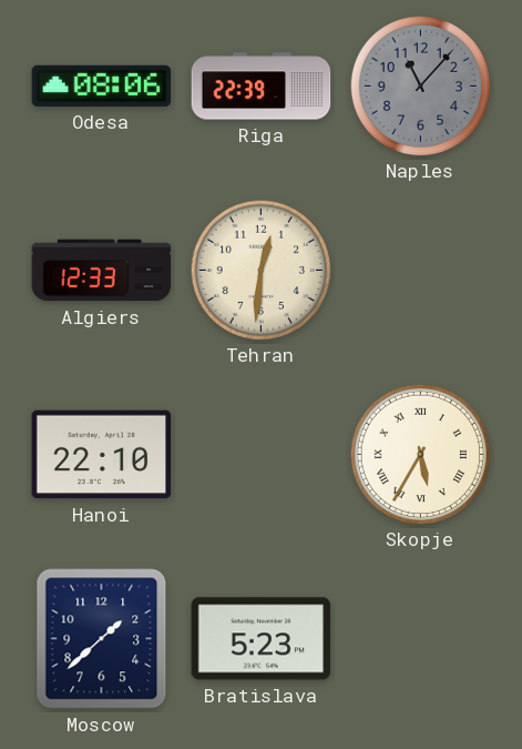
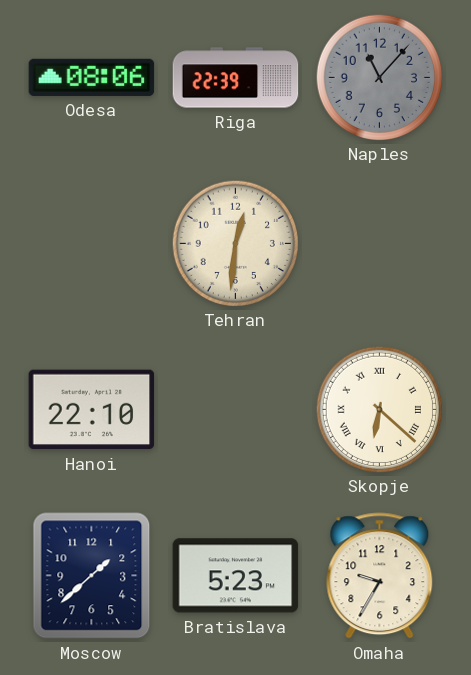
Algiers: 12:33 -> none (102, 271)
Skopje: 5:35 -> 6:22 (379, 409)
Omaha: none -> 9:35 (380, 576)
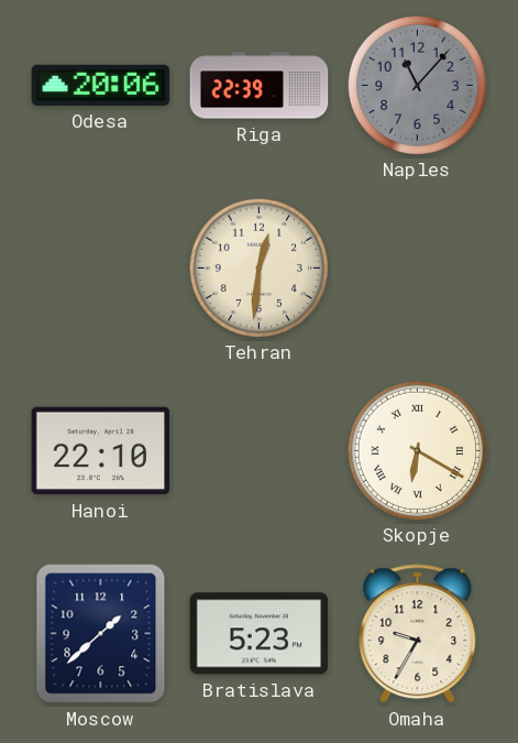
Odesa: 08:06 -> 20:06 (101, 85)
Skopje: 6:22 -> 6:20 (417, 450)
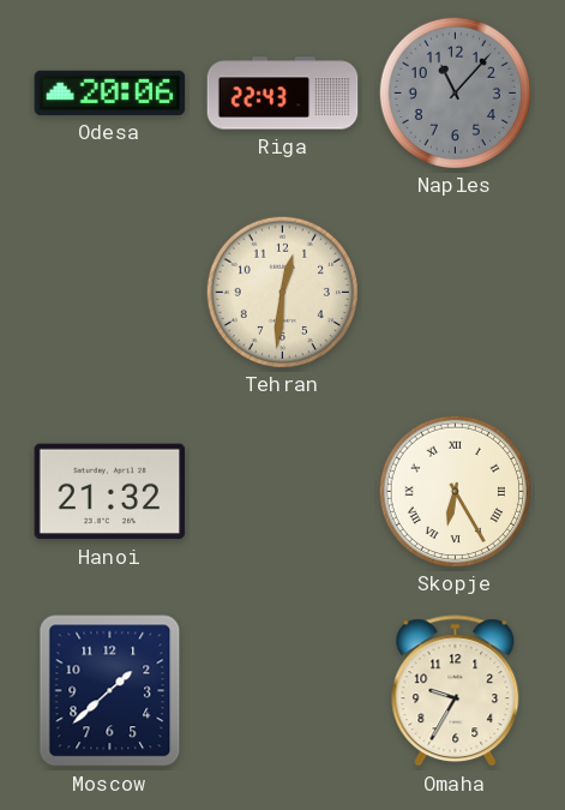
Riga: 22:39 -> 22:43 (283, 94)
Hanoi: 22:10 -> 21:32 (110, 492)
Skopje: 6:20 -> 6:25 (455, 491)
Bratislava: 5:23 -> none (260, 634)
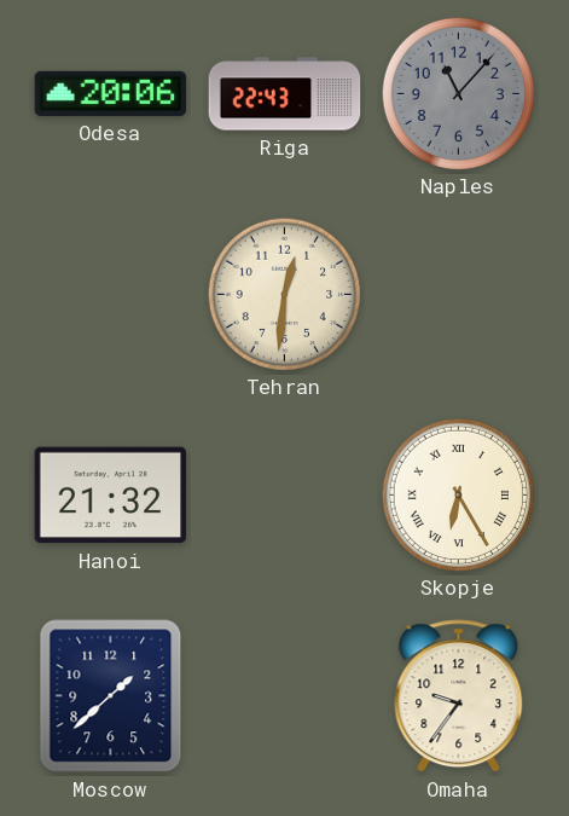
Omaha: 9:35 -> 9:36 (459, 696)
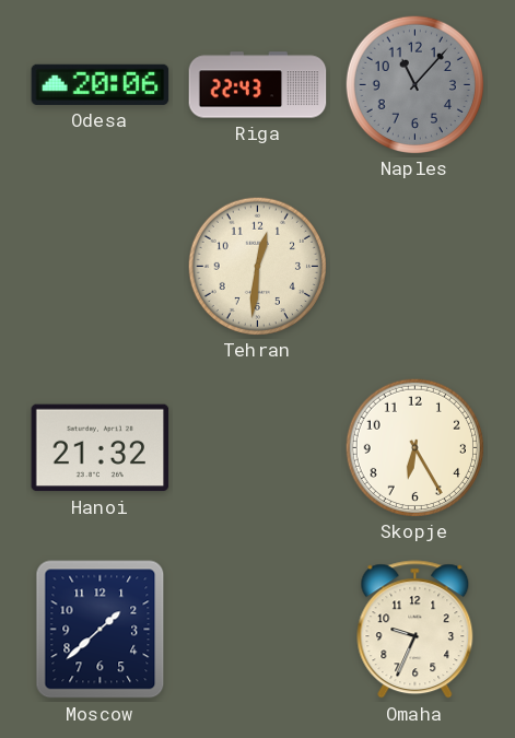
Skopje numerals: Roman -> Arabic (414, 447)
Omaha: 9:36 -> 9:34 (415, 630)
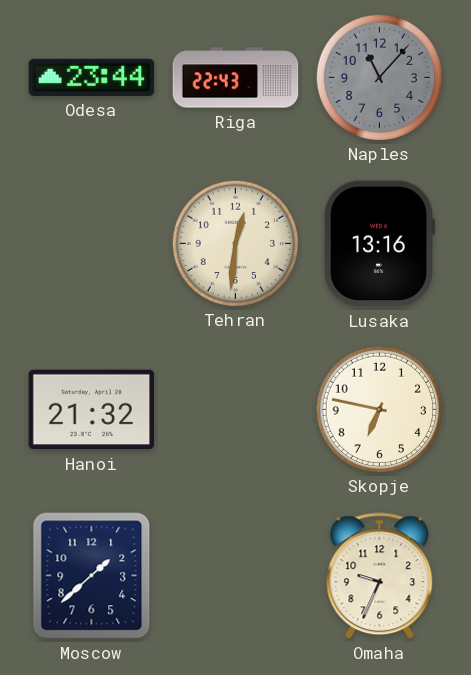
Odesa: 20:06 -> 23:44 (92, 77)
Lusaka: none -> 13:16 (378, 244)
Skopje: 6:25 -> 6:47 (379, 409)
